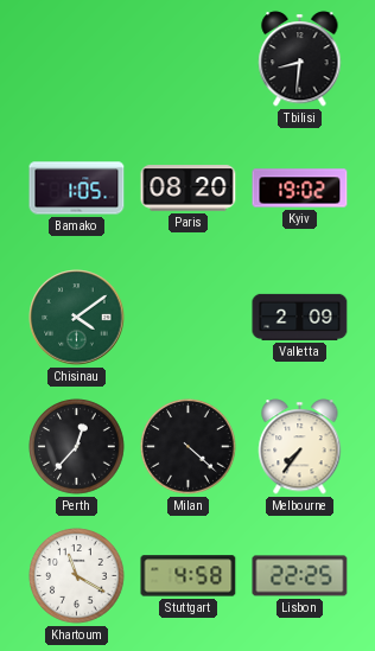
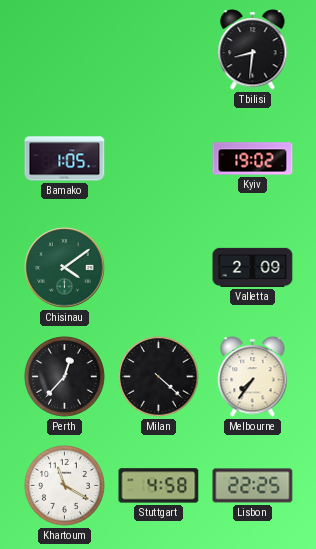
Paris: 08:20 -> none (189, 189)
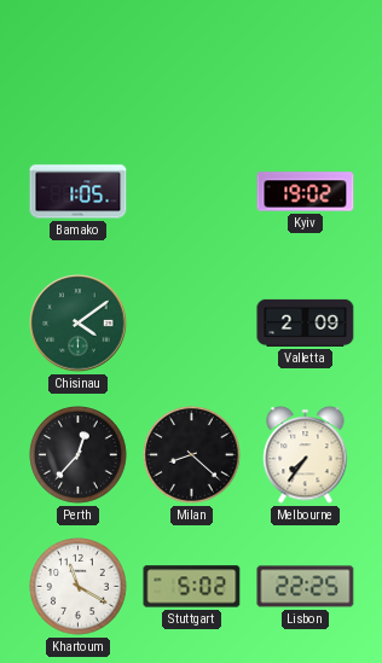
Tbilisi: 8:31 -> none (253, 50)
Milan: 4:22 -> 8:22 (192, 455)
Stuttgart: 4:58 -> 5:02 (192, 587)
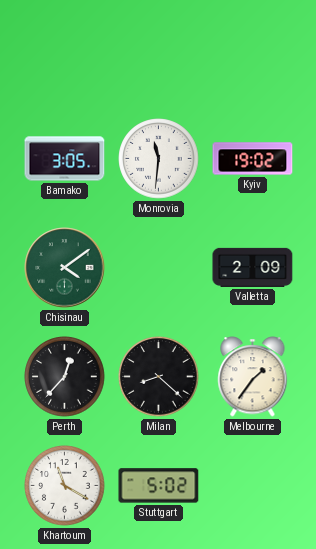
Bamako: 1:05 -> 3:05 (65, 159)
Monrovia: none -> 11:31 (159, 159)
Melbourne: 7:36 -> 1:36 (253, 377)
Lisbon: 22:25 -> none (306, 587)
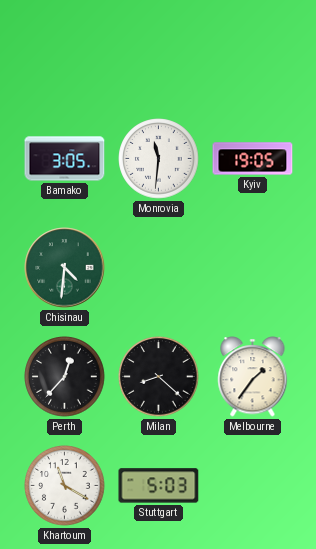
Kyiv: 19:02 -> 19:05 (253, 159)
Chisinau: 4:09 -> 4:31 (65, 268)
Valletta: 2:09 -> none (253, 267)
Stuttgart: 5:02 -> 5:03 (159, 486)
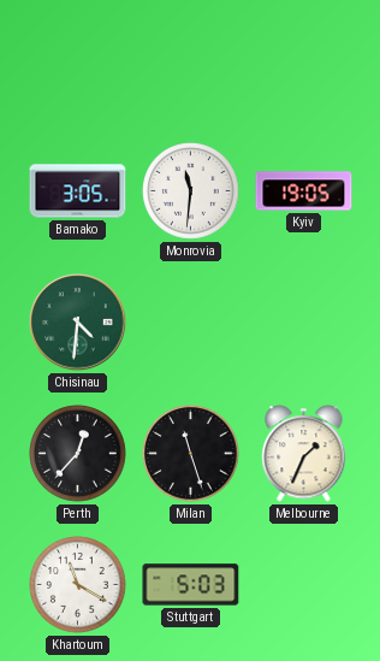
Milan: 8:22 -> 11:27 (191, 454)
Melbourne: 1:36 -> 1:34 (304, 454)
